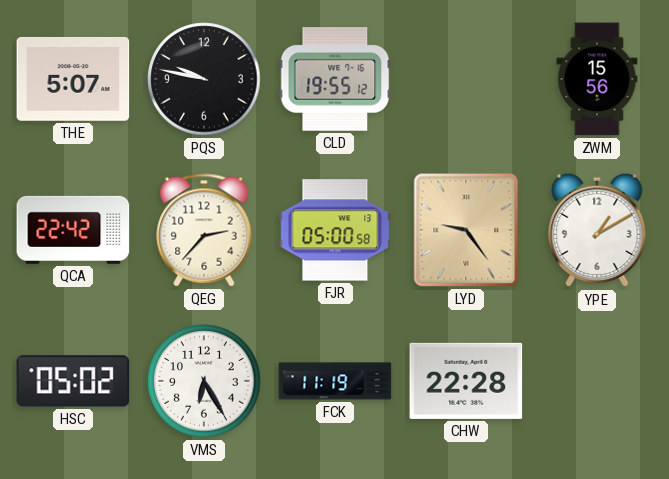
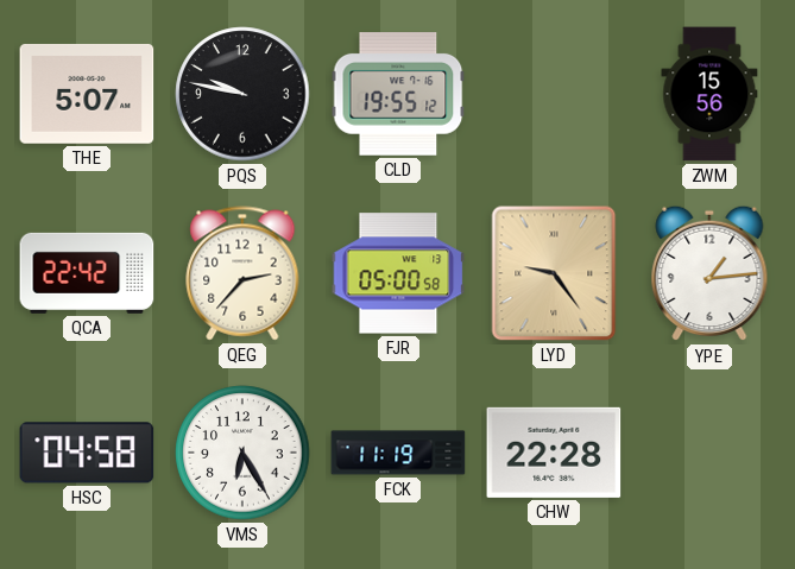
YPE: 1:10 -> 1:14 (709, 273)
HSC: 05:02 -> 04:58 (87, 453)
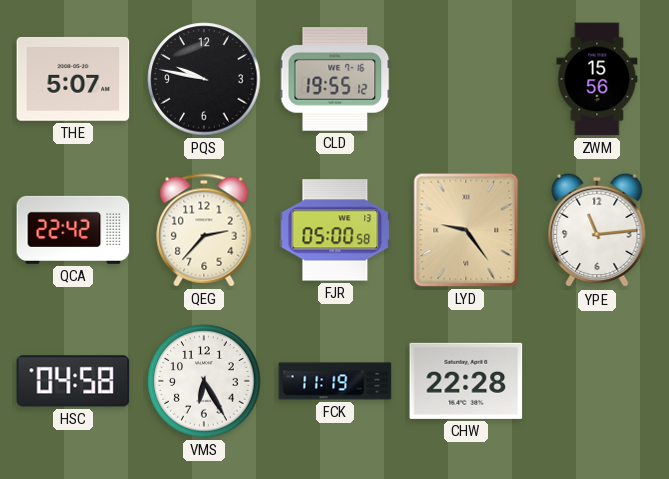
YPE: 1:14 -> 11:14 (597, 230)
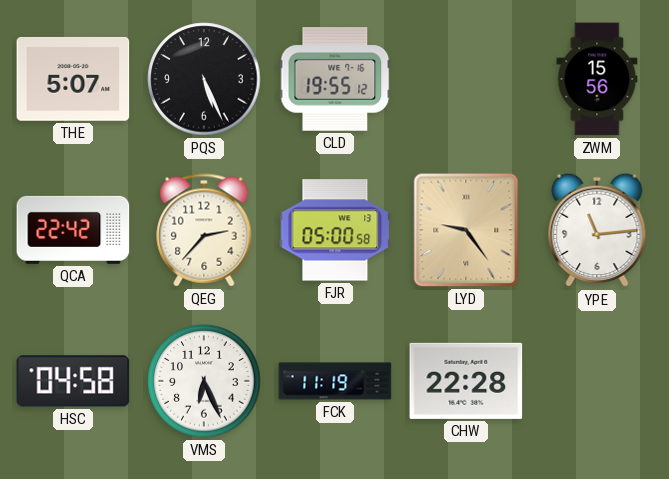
PQS: 9:47 -> 5:26 (204, 79)
VMS: 6:25 -> 6:26 (204, 381)
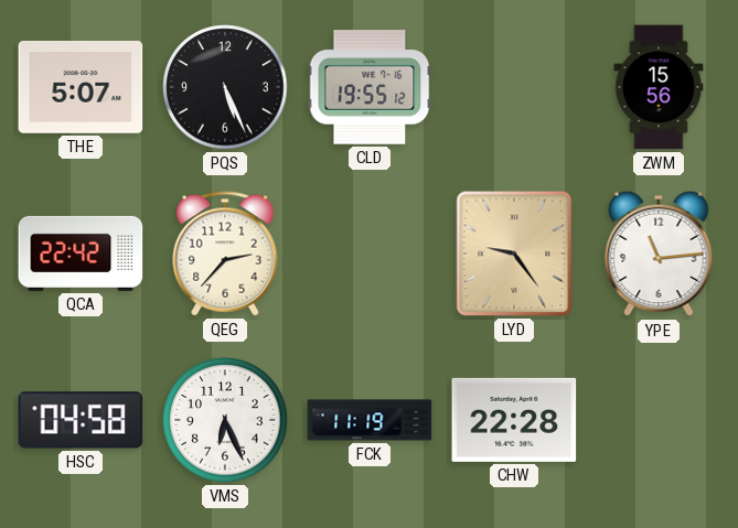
FJR: 05:00 -> none (335, 230)
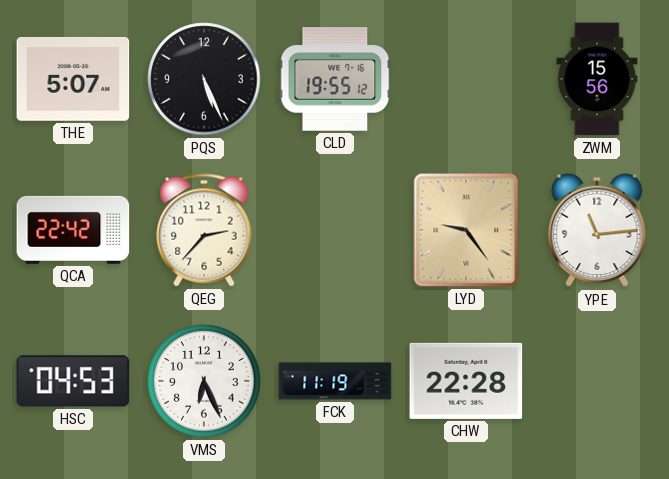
HSC: 04:58 -> 04:53 (73, 381)
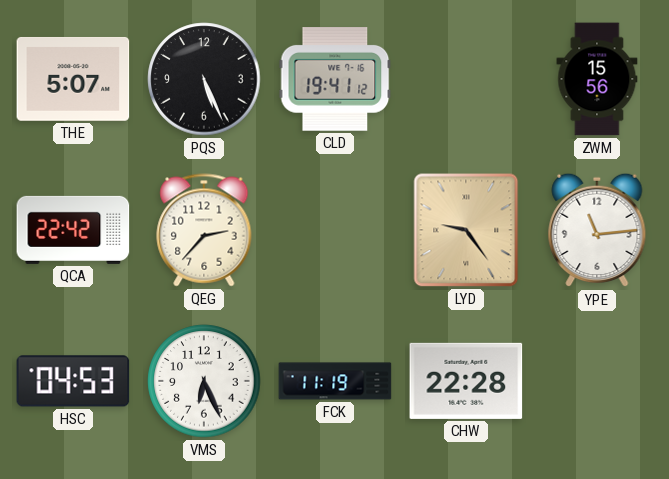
CLD: 19:55 -> 19:41 (335, 80)
